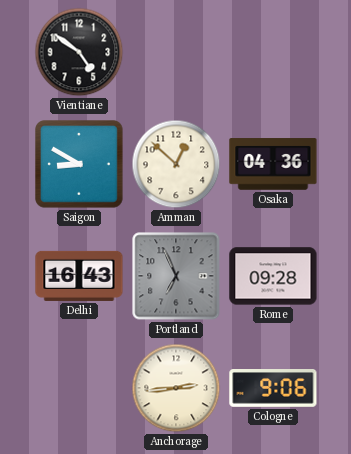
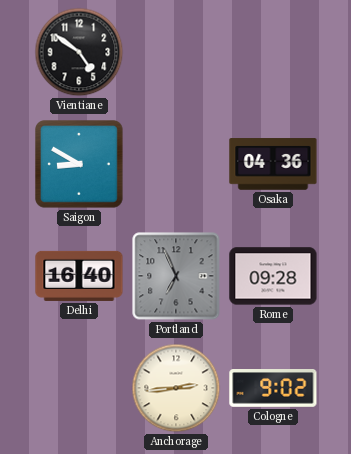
Amman: 12:52 -> none (176, 164)
Delhi: 16:43 -> 16:40 (79, 276)
Cologne: 9:06 -> 9:02 (273, 389)
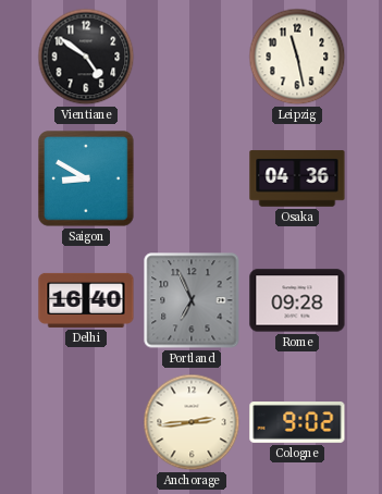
Leipzig: none -> 11:28 (297, 57)
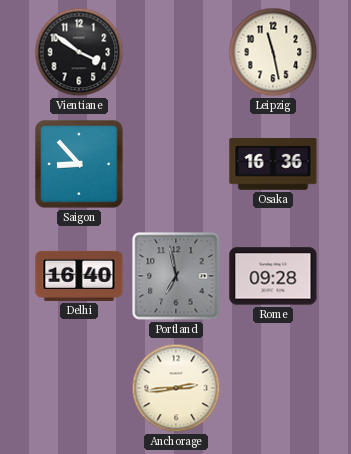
Vientiane: 4:51 -> 3:51 (79, 52)
Saigon: 8:50 -> 8:53 (80, 165)
Osaka: 04:36 -> 16:36 (273, 164)
Portland: 6:56 -> 6:58 (176, 276)
Cologne: 9:02 -> none (297, 423)
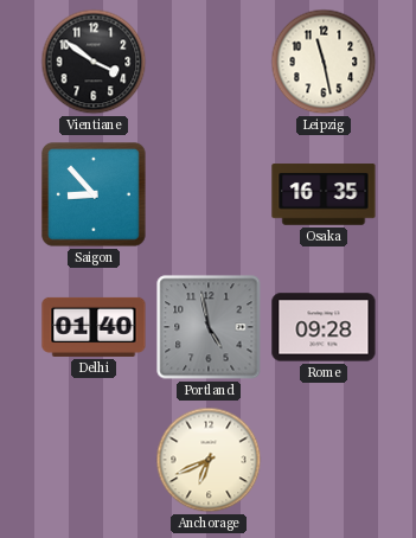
Osaka: 16:36 -> 16:35 (324, 194)
Delhi: 16:40 -> 01:40 (94, 327)
Portland: 6:58 -> 4:58 (209, 327)
Anchorage: 2:44 -> 6:41 (209, 460)
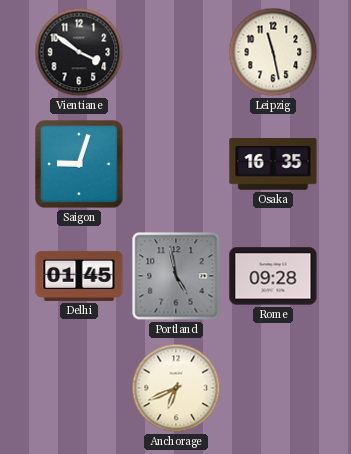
Saigon: 8:53 -> 9:03 (80, 165)
Delhi: 01:40 -> 01:45 (79, 276)
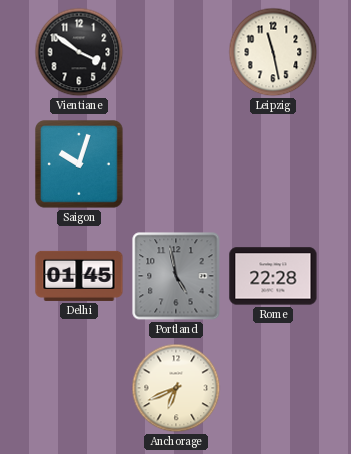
Saigon: 9:03 -> 10:03 (80, 165)
Osaka: 16:35 -> none (273, 164)
Rome: 09:28 -> 22:28 (273, 276)
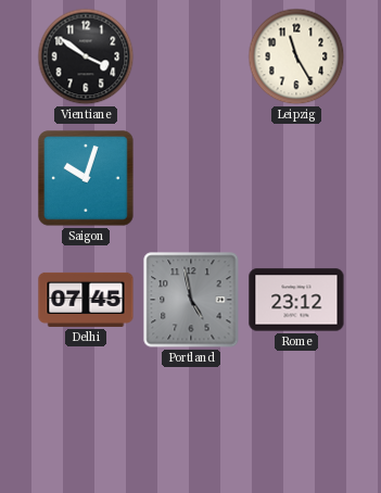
Leipzig: 11:28 -> 11:25 (296, 56)
Delhi: 01:45 -> 07:45 (86, 300)
Rome: 22:28 -> 23:12 (296, 300)
Anchorage: 6:41 -> none (176, 388)
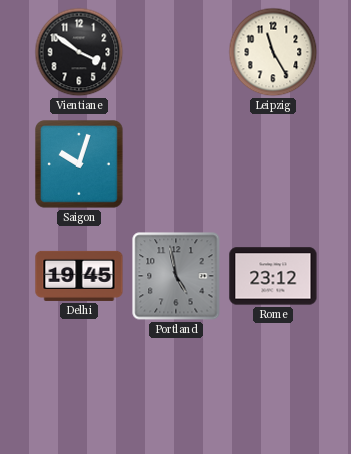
Delhi: 07:45 -> 19:45 (79, 276)
